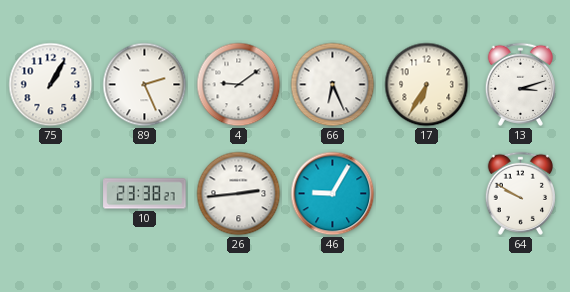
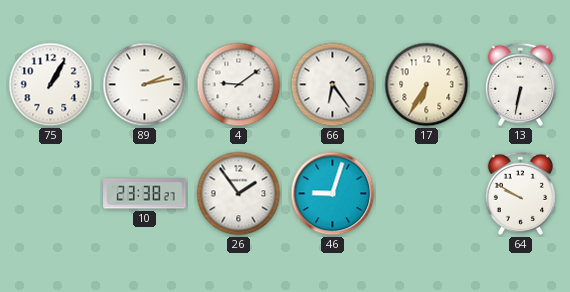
89: 2:26 -> 2:13 (145, 85)
66: 6:26 -> 6:24 (333, 85)
13: 3:12 -> 6:32 (520, 84)
26: 2:44 -> 1:54 (239, 194)
46: 9:05 -> 9:03 (333, 194)
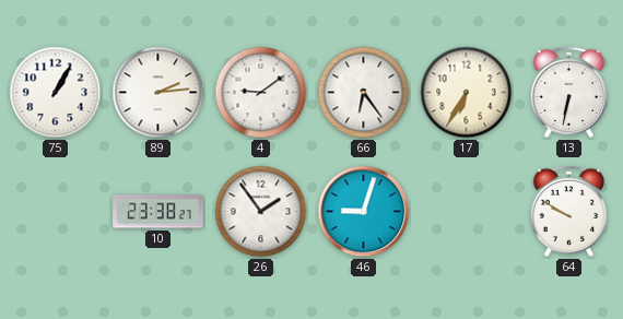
89: 2:13 -> 2:14 (158, 93)
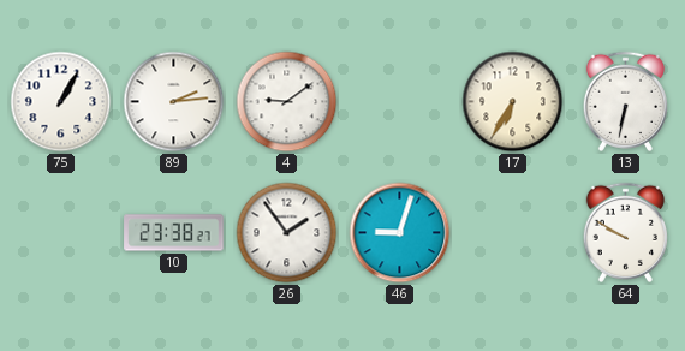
66: 6:24 -> none (364, 93)
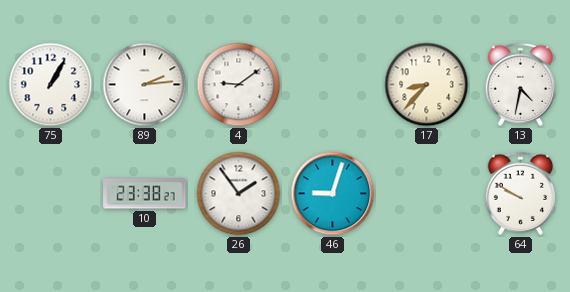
17: 6:35 -> 8:37 (427, 85)
13: 6:32 -> 4:32 (520, 84)
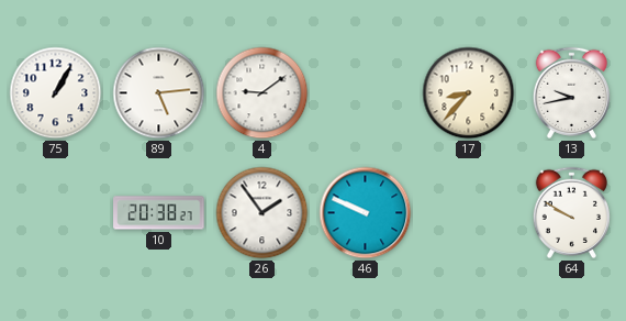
89: 2:14 -> 5:14 (159, 93)
13: 4:32 -> 9:43 (571, 92)
10: 23:38 -> 20:38 (159, 213)
46: 9:03 -> 9:49 (366, 213)
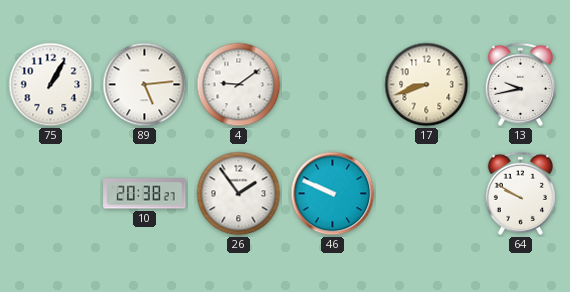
17: 8:37 -> 8:42 (427, 85)
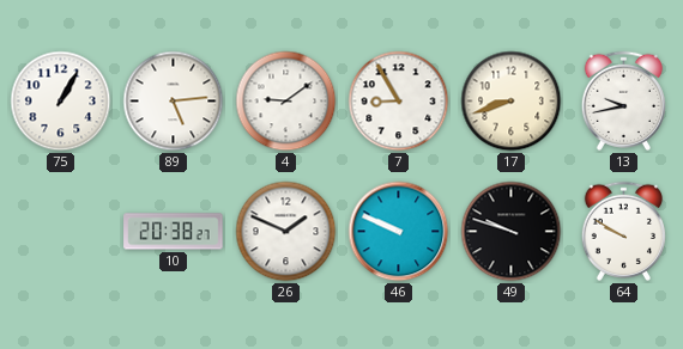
7: none -> 8:55 (399, 102)
26: 1:54 -> 1:49 (286, 232)
49: none -> 9:48 (512, 232)
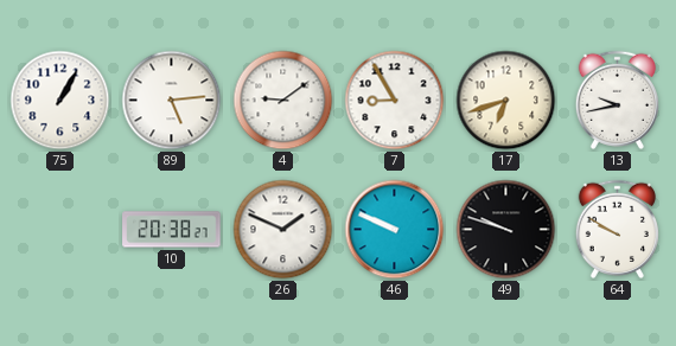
17: 8:42 -> 6:42 (506, 101)
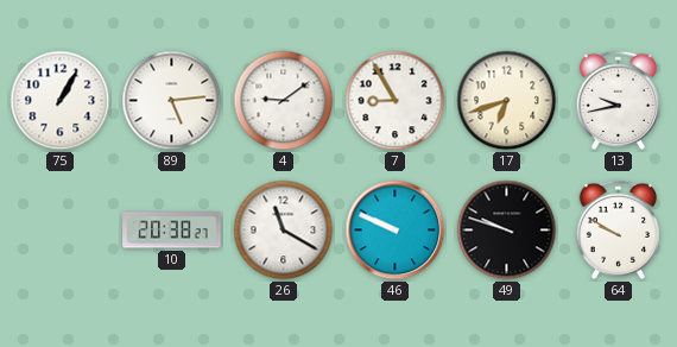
26: 1:49 -> 11:20 (284, 231)
